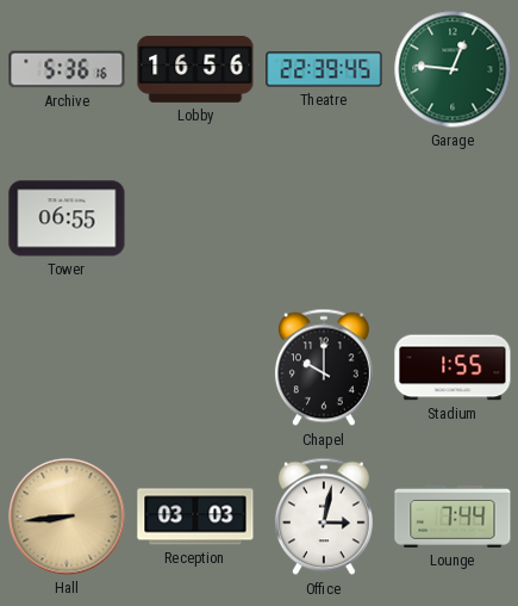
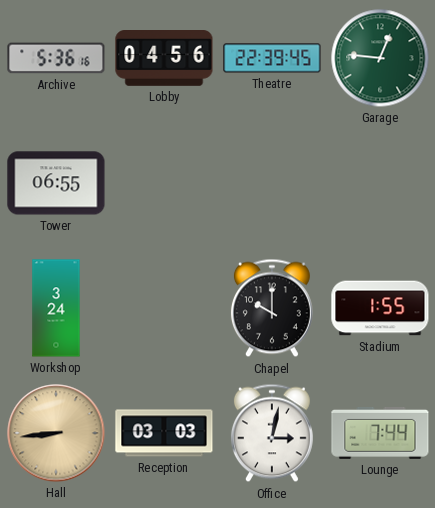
Lobby: 16:56 -> 04:56 (164, 59)
Workshop: none -> 3:24 (56, 308)
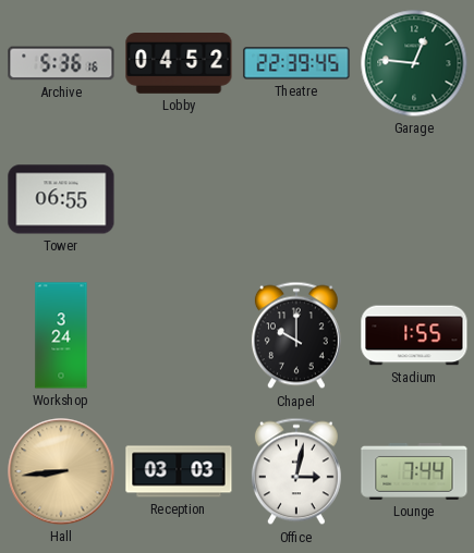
Lobby: 04:56 -> 04:52 (179, 64)
